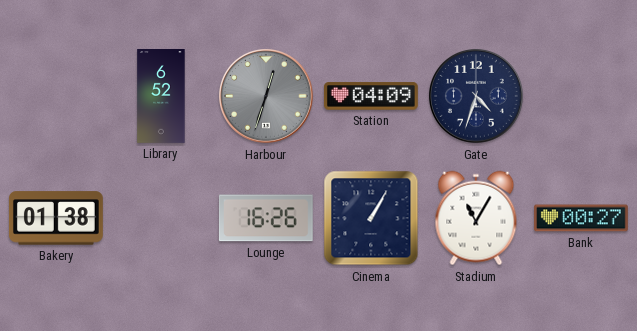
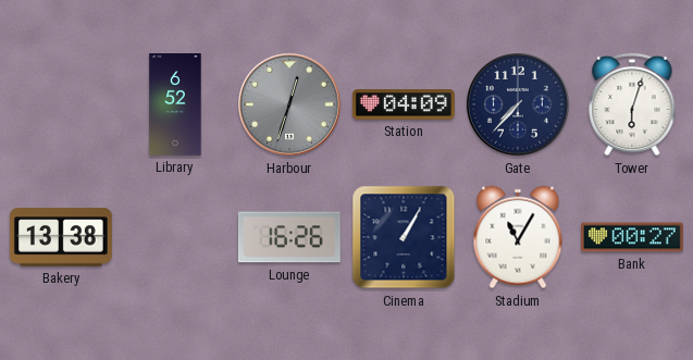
Gate: 4:33 -> 7:37 (519, 105)
Tower: none -> 6:03 (632, 104)
Bakery: 01:38 -> 13:38 (61, 237)
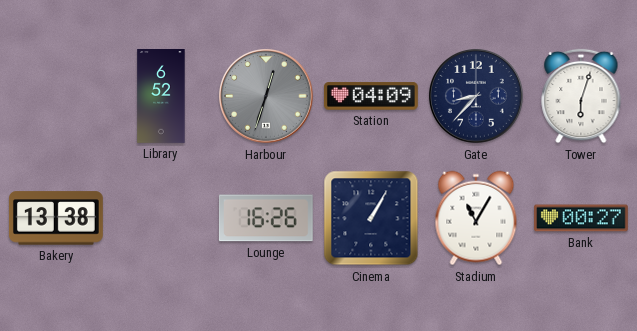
Gate: 7:37 -> 8:37 (477, 97)
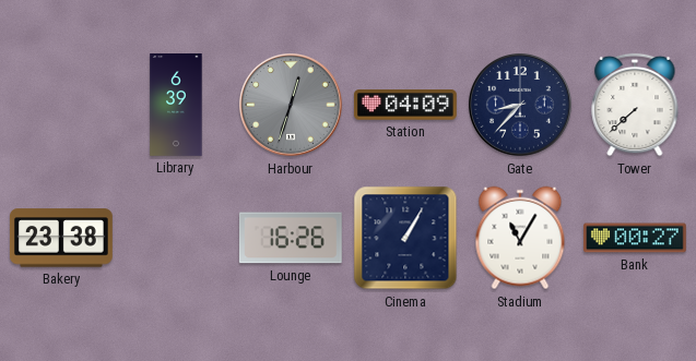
Library: 6:52 -> 6:39 (176, 106)
Tower: 6:03 -> 7:38 (635, 105)
Bakery: 13:38 -> 23:38 (61, 238)
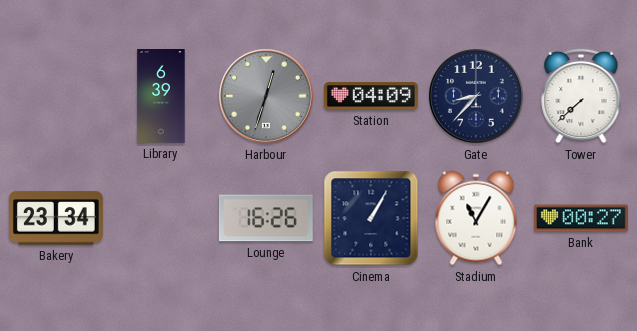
Bakery: 23:38 -> 23:34 (56, 218)
